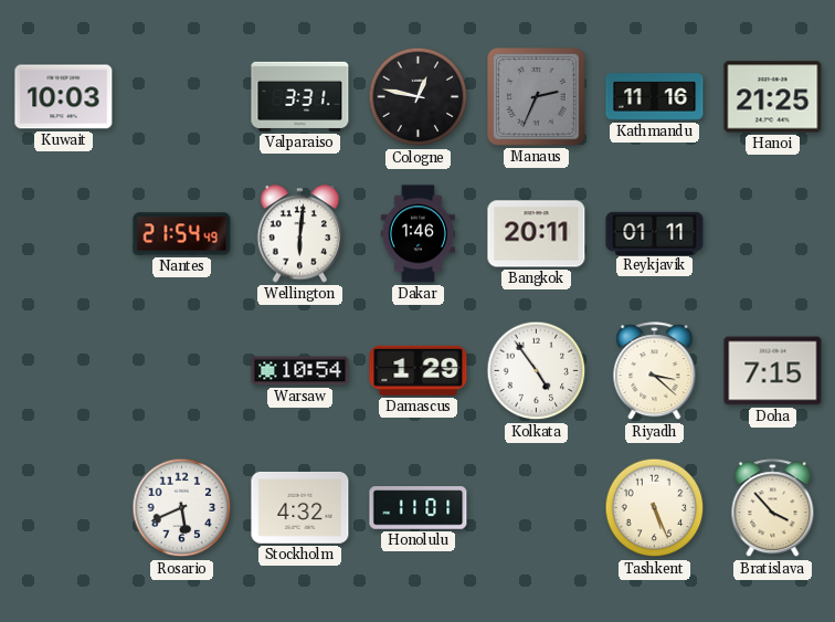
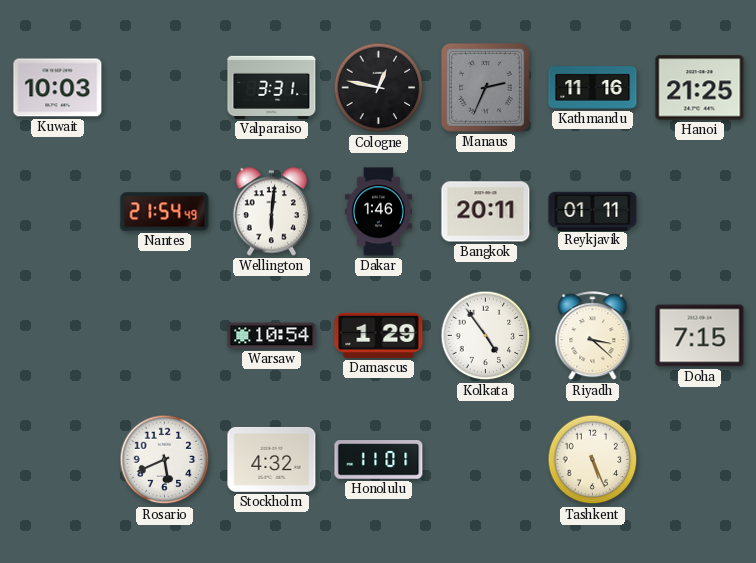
Bratislava: 3:53 -> none (773, 508)
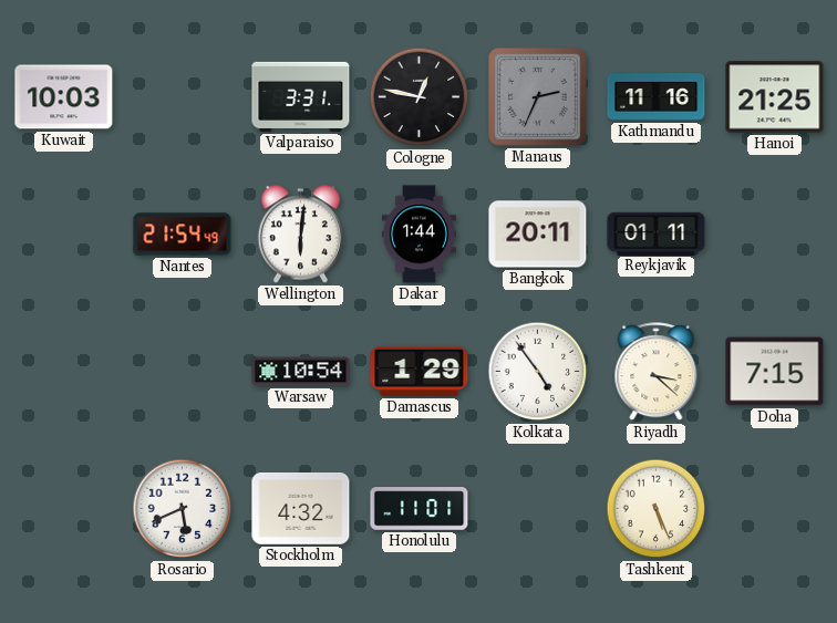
Dakar: 1:46 -> 1:44 (418, 235)
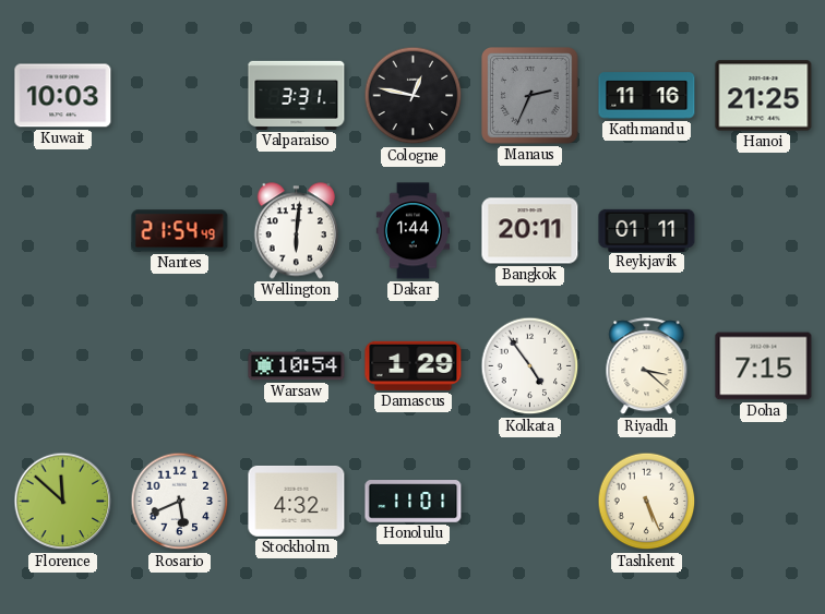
Florence: none -> 11:52 (63, 502)
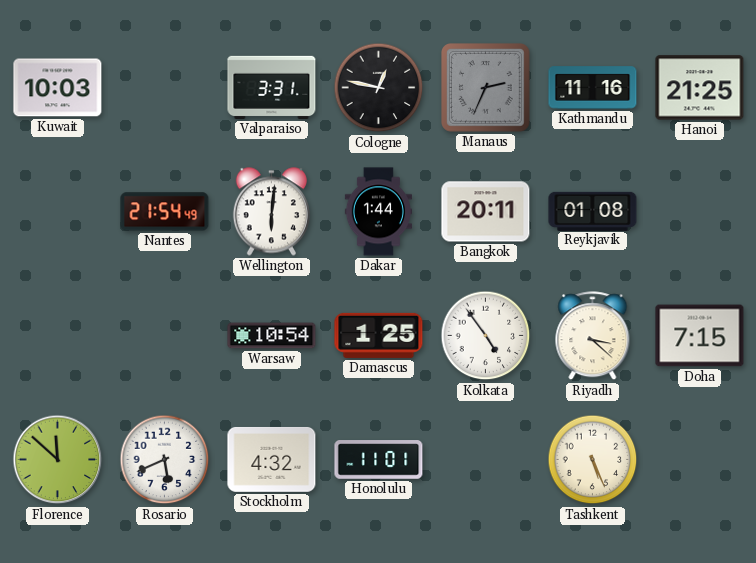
Reykjavik: 01:11 -> 01:08 (593, 211)
Damascus: 1:29 -> 1:25 (379, 335)
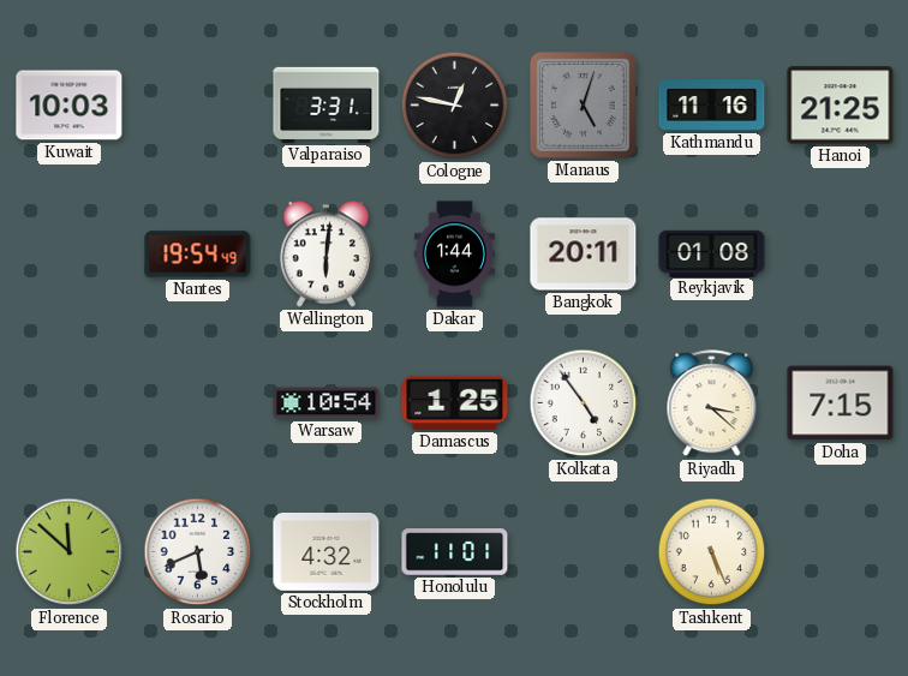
Manaus: 2:34 -> 5:03 (584, 106)
Nantes: 21:54 -> 19:54 (198, 255)
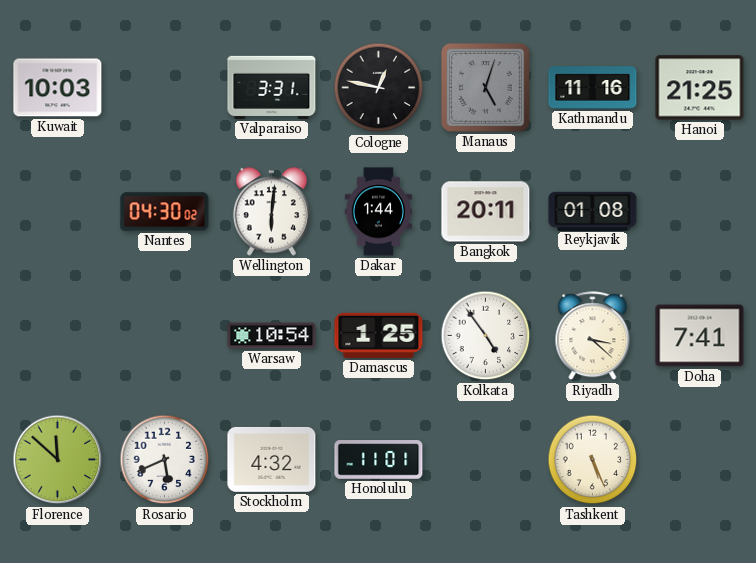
Nantes: 19:54 -> 04:30 (165, 212)
Doha: 7:15 -> 7:41 (700, 336)
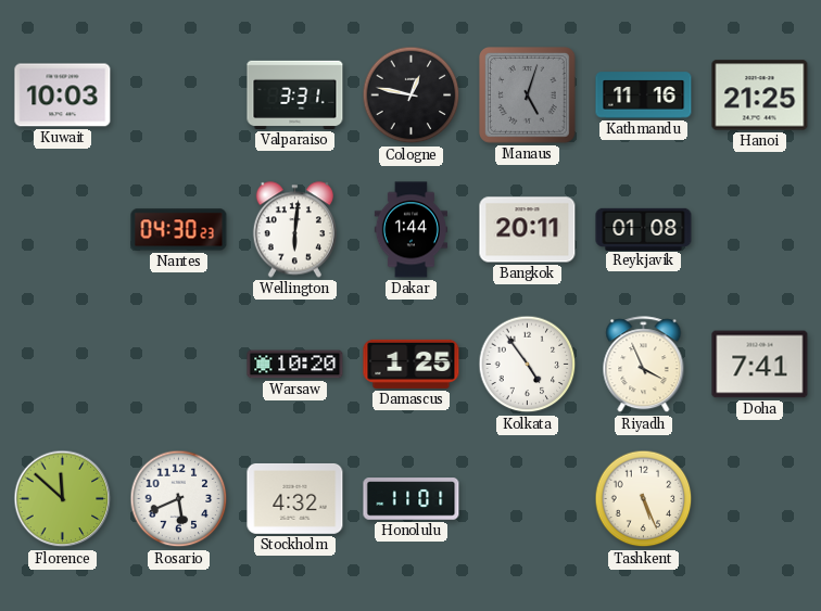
Nantes: 04:30:02 -> 04:30:23 (179, 230)
Warsaw: 10:54 -> 10:20 (295, 365)
Riyadh: 3:22 -> 3:56 (644, 365)
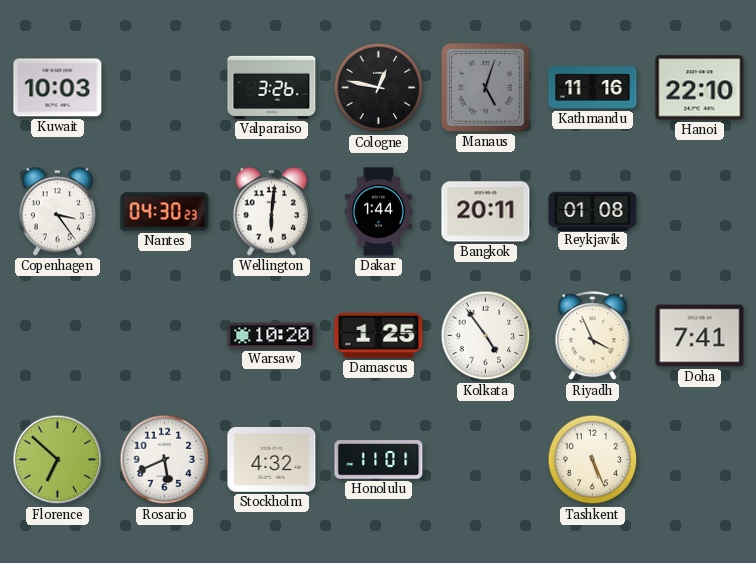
Valparaiso: 3:31 -> 3:26 (272, 87)
Hanoi: 21:25 -> 22:10 (700, 88)
Copenhagen: none -> 3:24 (57, 212)
Florence: 11:52 -> 6:52 (58, 460)
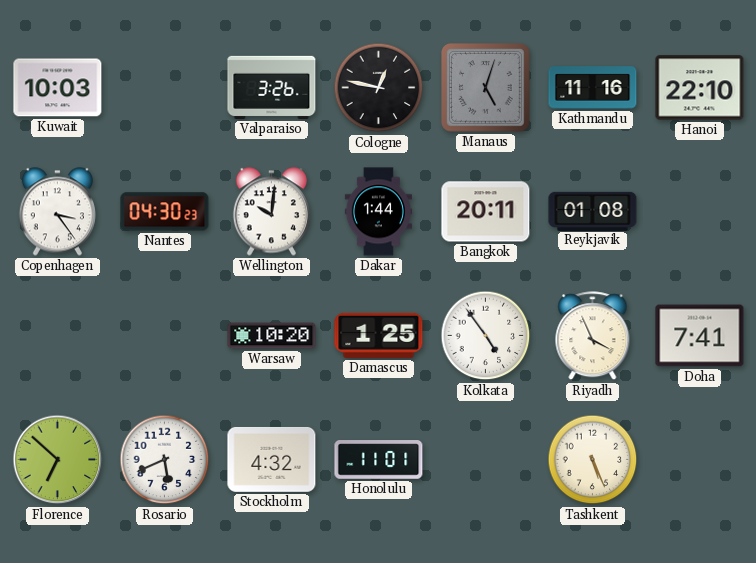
Wellington: 6:01 -> 10:01 (271, 212)
